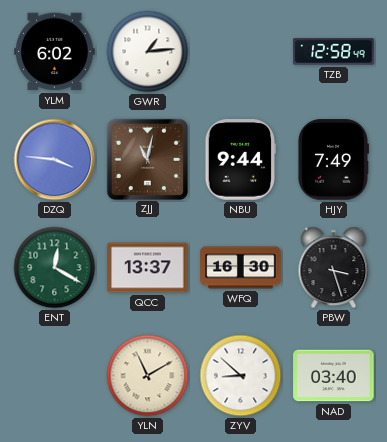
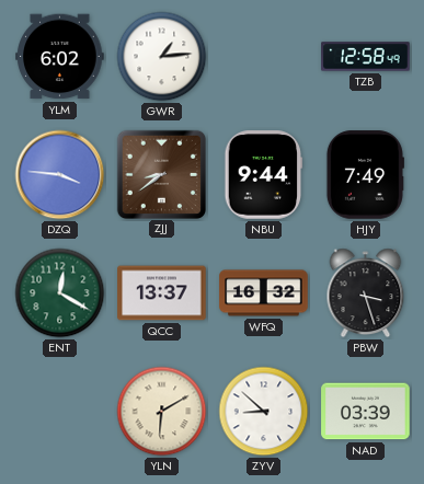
ZJJ: 11:02 -> 8:39 (161, 174)
WFQ: 16:30 -> 16:32 (264, 293)
YLN: 11:10 -> 6:10 (162, 412)
NAD: 03:40 -> 03:39 (366, 412)
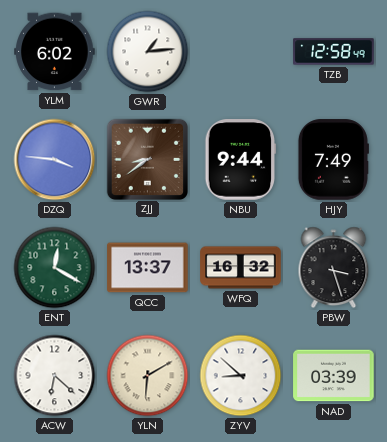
ACW: none -> 6:22 (55, 376)
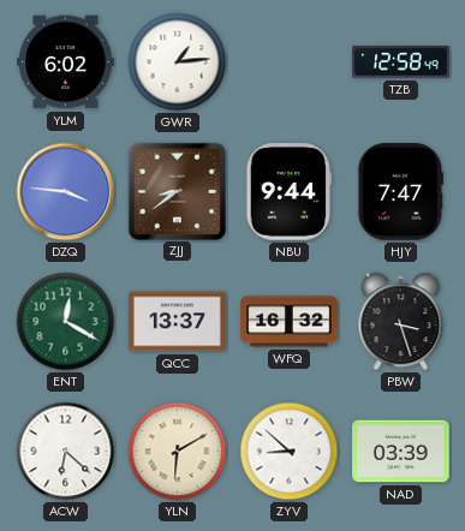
HJY: 7:49 -> 7:47 (400, 192)
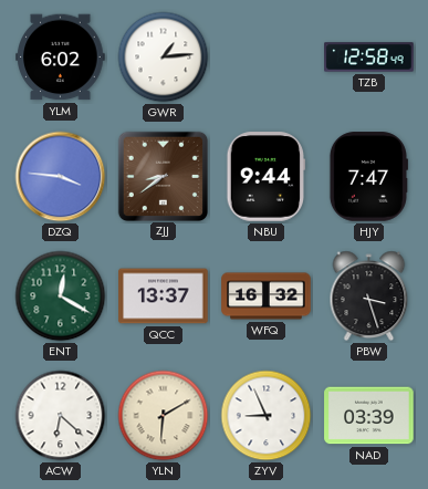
ZYV: 8:52 -> 8:56 (267, 416)
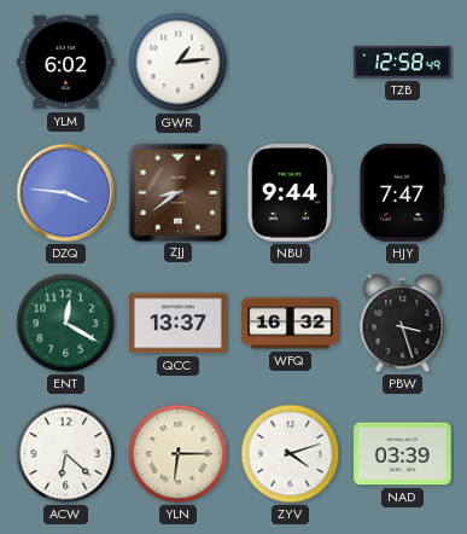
YLN: 6:10 -> 6:15 (179, 454)
ZYV: 8:56 -> 4:12 (291, 454)
